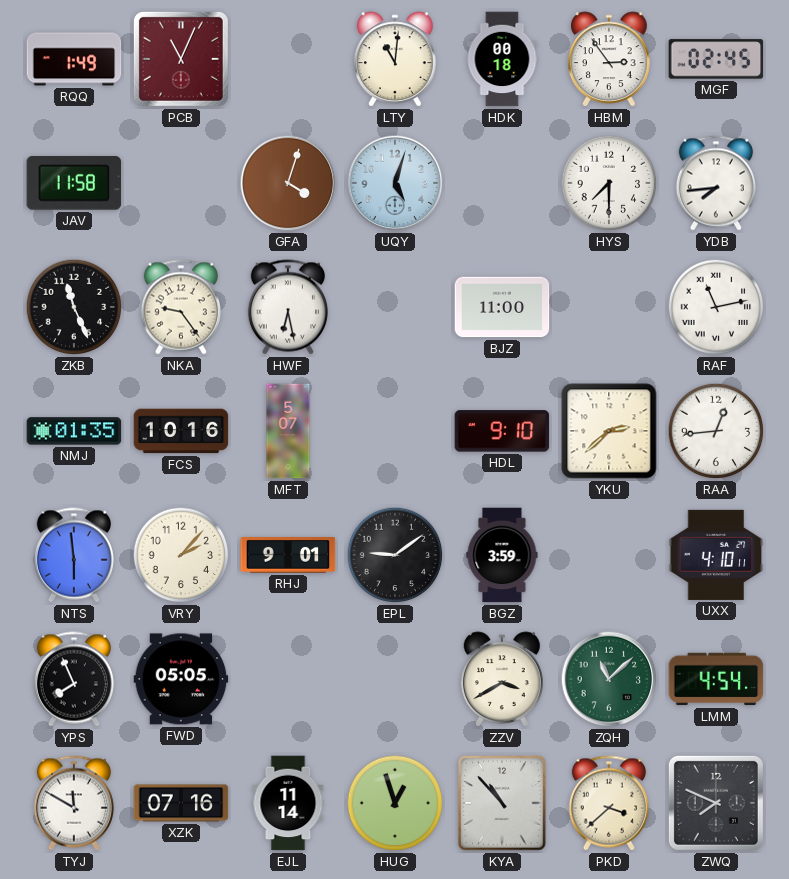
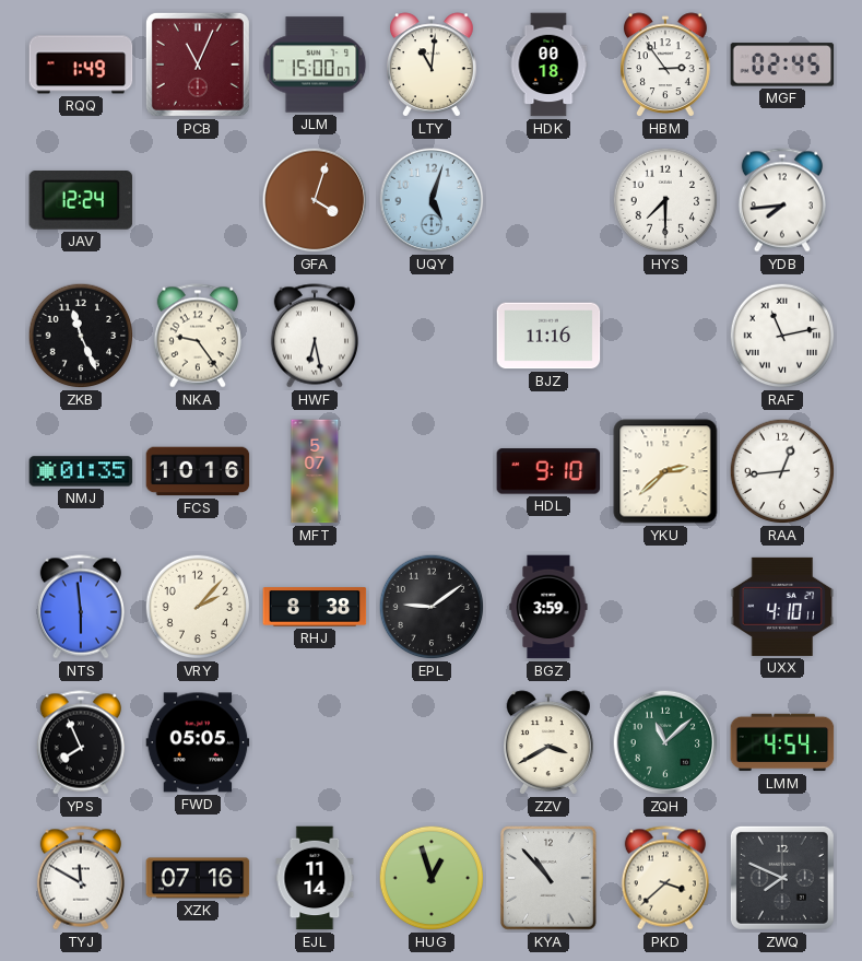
JLM: none -> 15:00 (315, 65)
JAV: 11:58 -> 12:24 (81, 201)
BJZ: 11:00 -> 11:16 (548, 336)
RHJ: 9:01 -> 8:38 (315, 607)
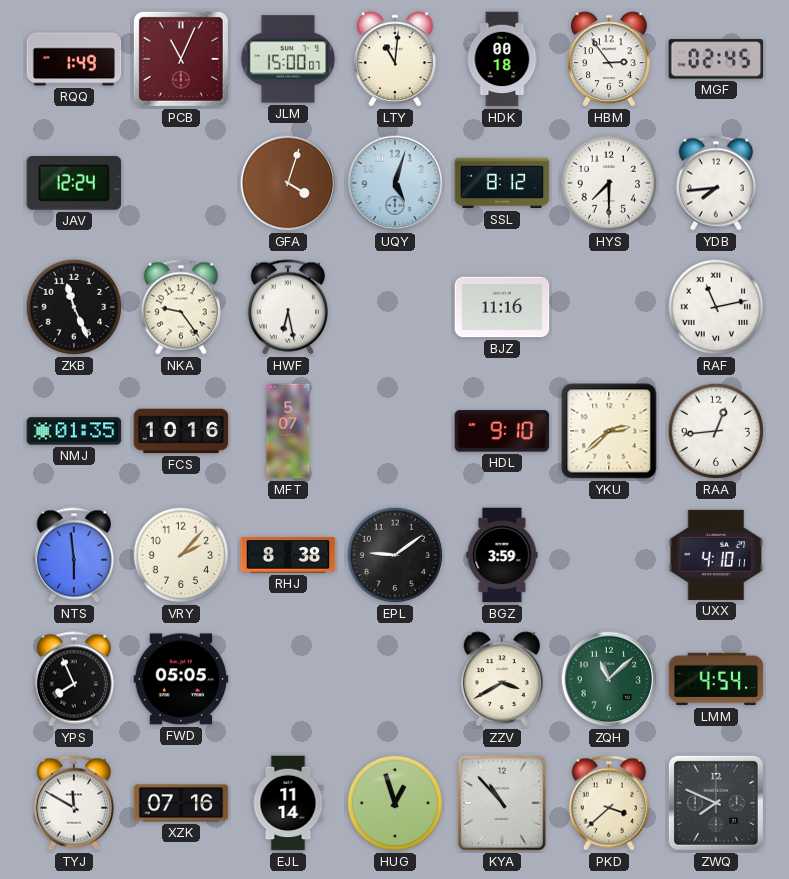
SSL: none -> 8:12 (502, 183)
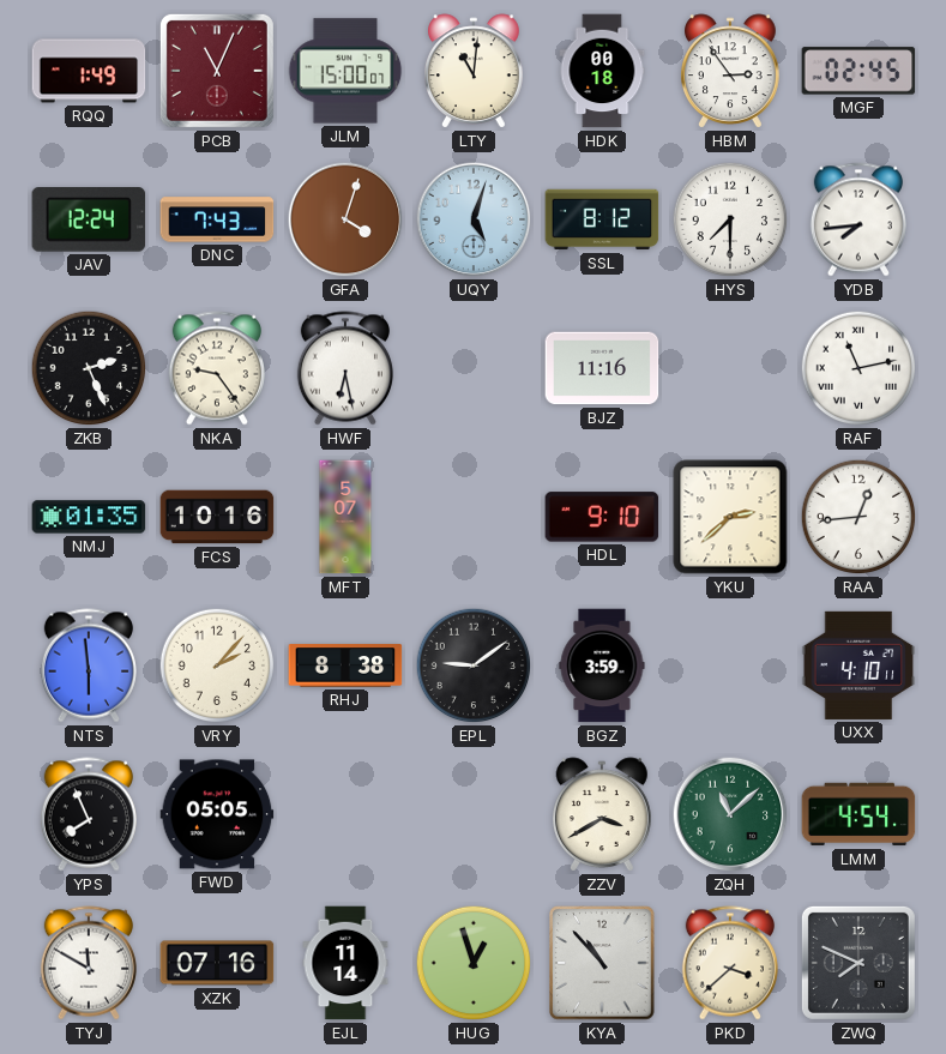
DNC: none -> 7:43 (217, 219)
ZKB: 11:26 -> 2:26 (89, 368)
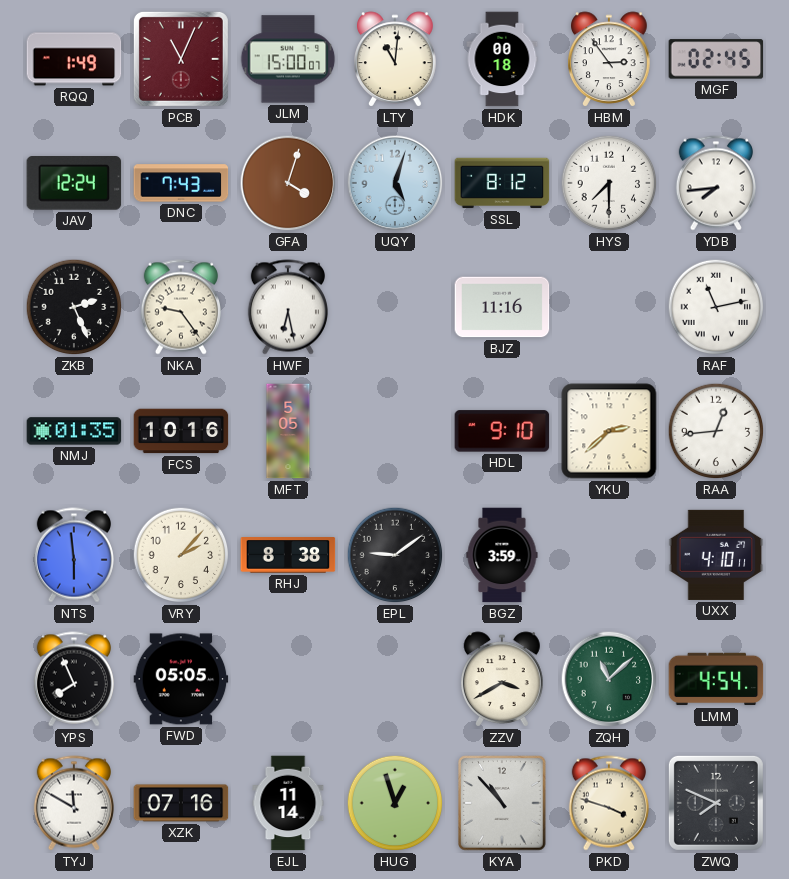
MFT: 5:07 -> 5:05 (288, 431)
PKD: 3:38 -> 3:48 (609, 803)
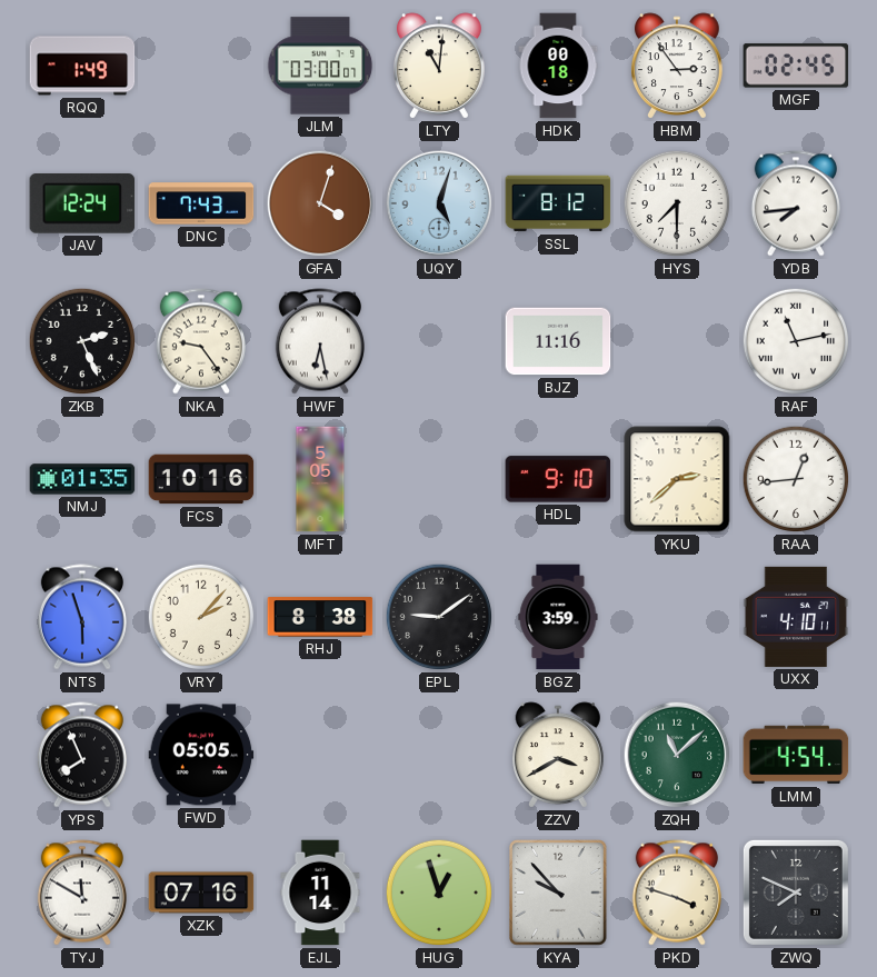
PCB: 11:04 -> none (181, 59)
JLM: 15:00 -> 03:00 (320, 66)
NTS: 5:59 -> 5:57 (82, 617)
KYA: 10:53 -> 9:53 (559, 893)
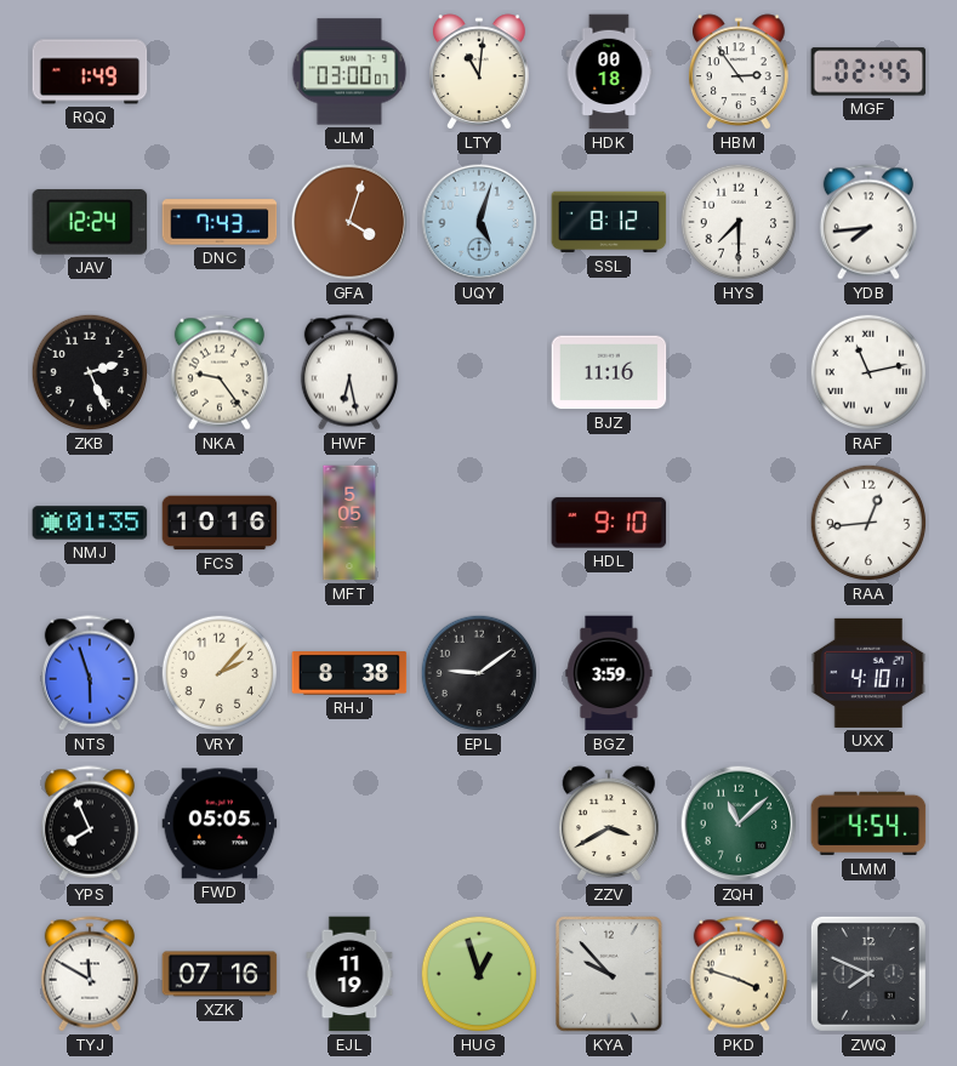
YKU: 2:38 -> none (677, 479)
EJL: 11:14 -> 11:19 (349, 974)
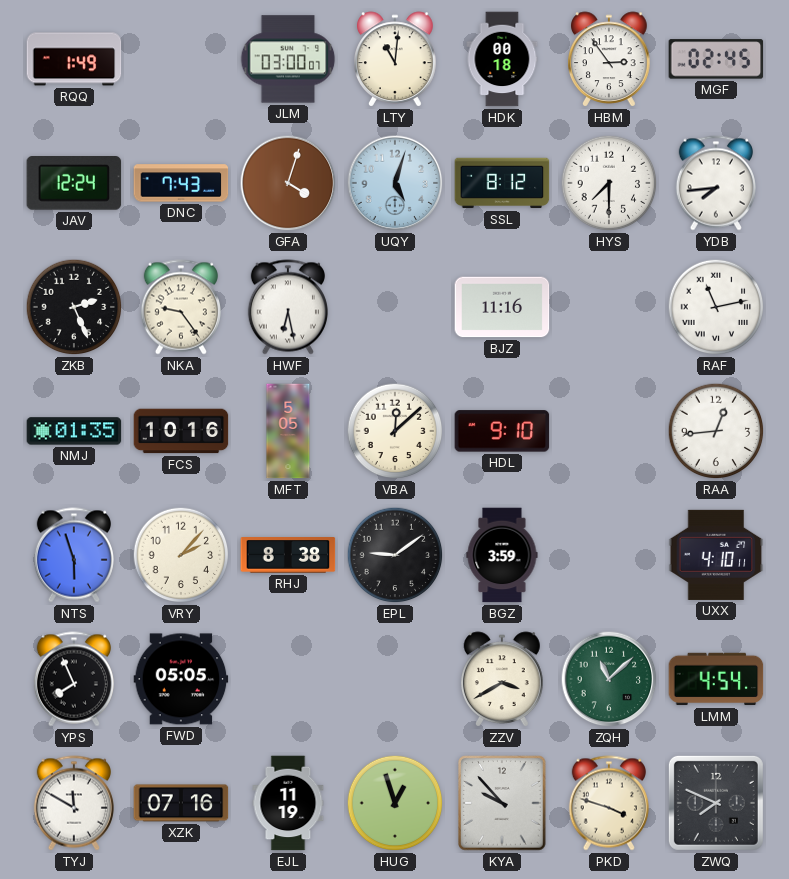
VBA: none -> 12:08 (395, 431)
